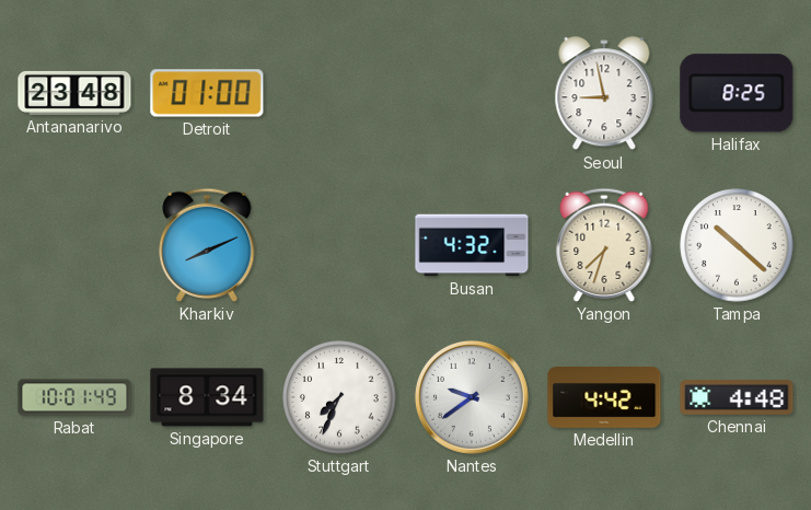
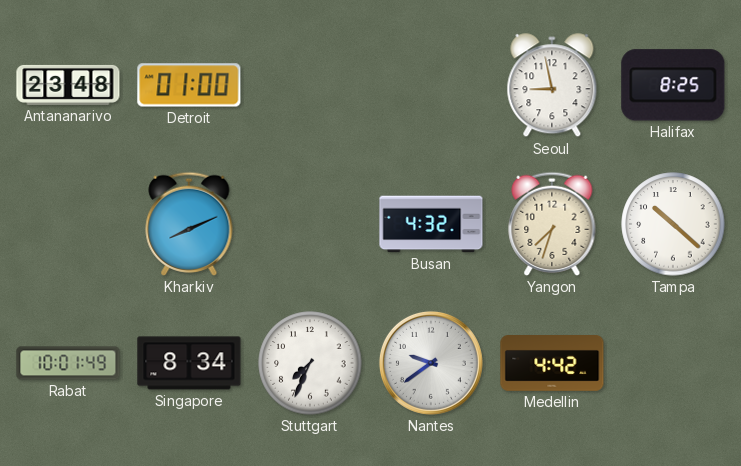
Chennai: 4:48 -> none (737, 397)
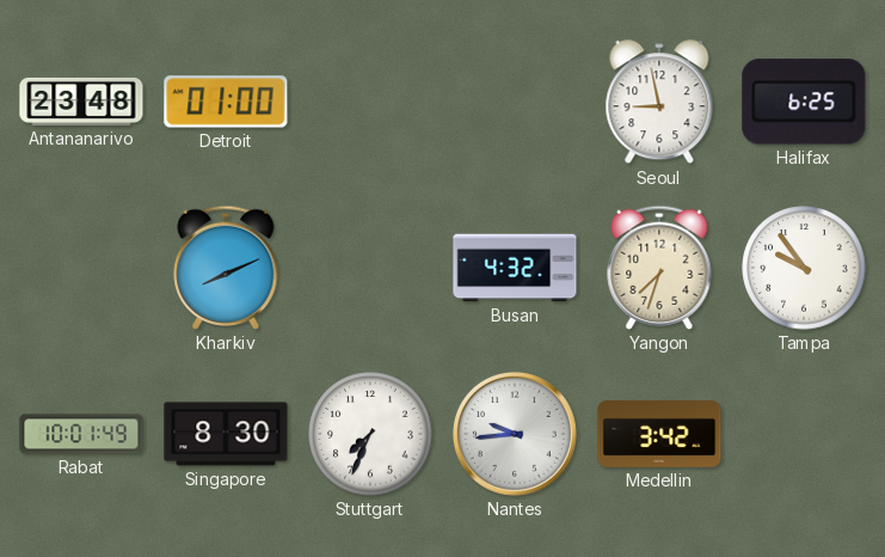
Halifax: 8:25 -> 6:25 (804, 102)
Tampa: 10:22 -> 9:54 (804, 268)
Singapore: 8:34 -> 8:30 (226, 434)
Nantes: 9:39 -> 9:44 (515, 434)
Medellin: 4:42 -> 3:42 (659, 435)
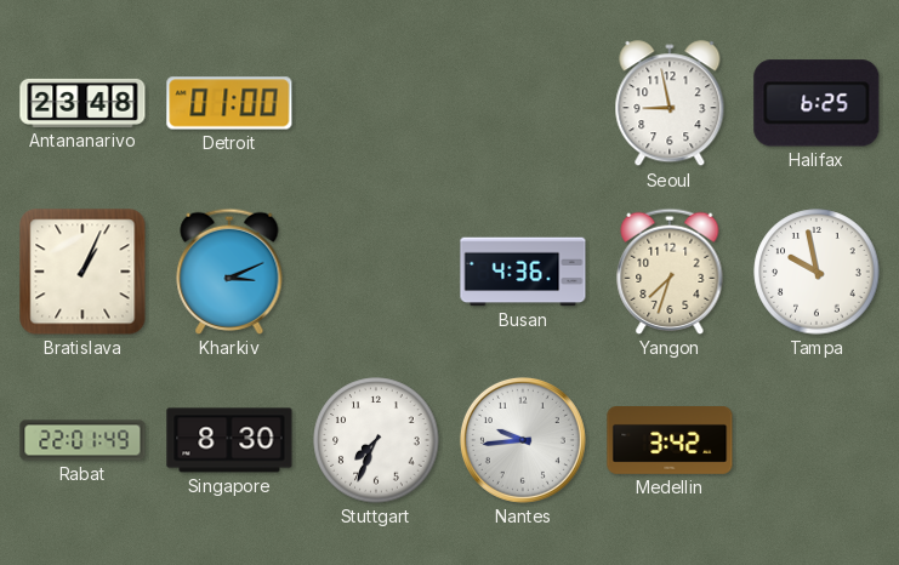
Bratislava: none -> 1:04 (82, 272)
Kharkiv: 8:11 -> 3:11 (229, 272)
Busan: 4:32 -> 4:36 (523, 272)
Tampa: 9:54 -> 9:58 (817, 272)
Rabat: 10:01 -> 22:01 (82, 440)
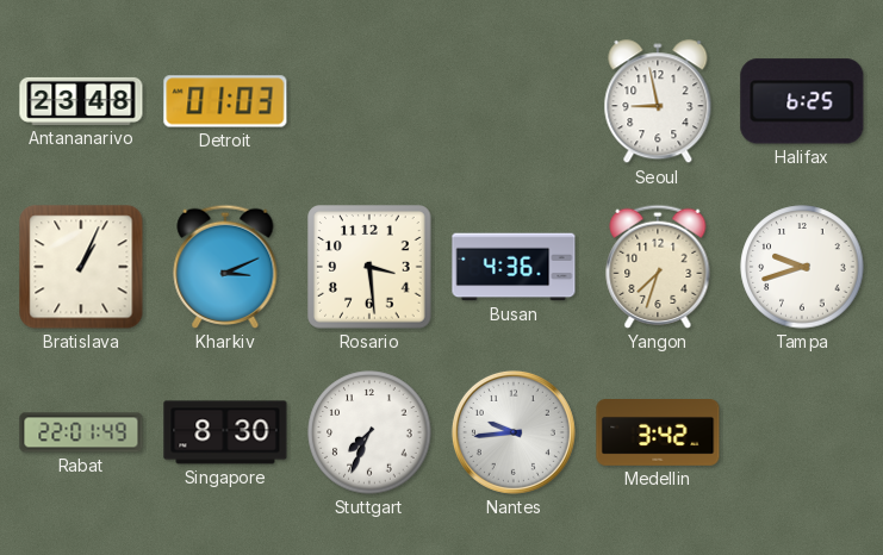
Detroit: 01:00 -> 01:03 (225, 101)
Rosario: none -> 3:29 (369, 267)
Tampa: 9:58 -> 9:42 (802, 267)
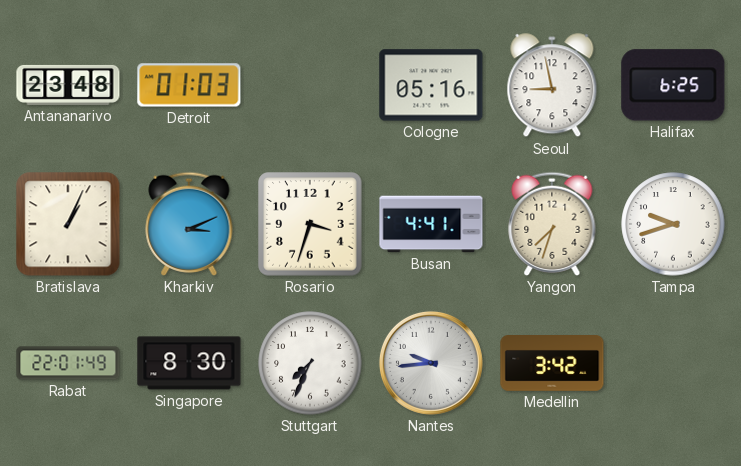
Cologne: none -> 05:16 (431, 85)
Rosario: 3:29 -> 3:33 (310, 224)
Busan: 4:36 -> 4:41 (431, 224)
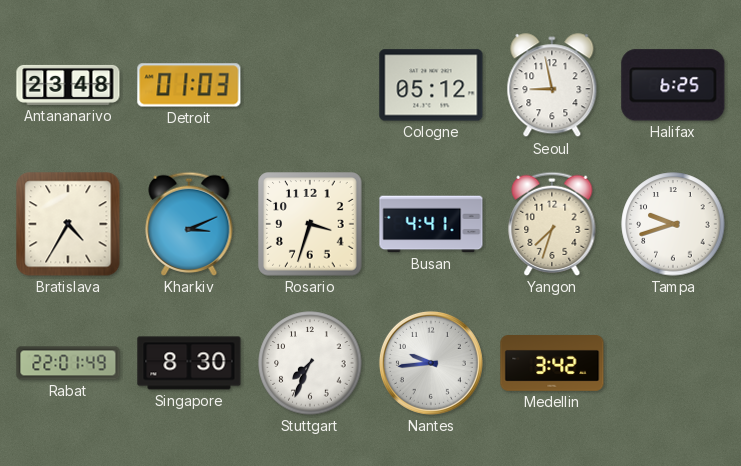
Cologne: 05:16 -> 05:12 (431, 85)
Bratislava: 1:04 -> 4:35 (68, 224)
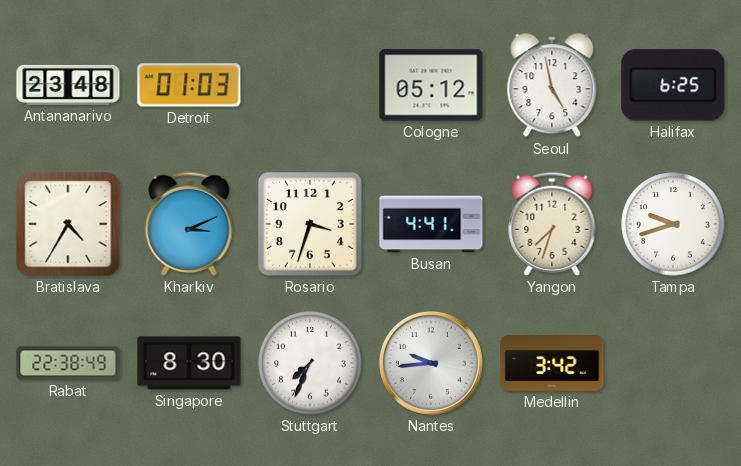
Seoul: 8:58 -> 4:58 (552, 86)
Rabat: 22:01 -> 22:38 (68, 363)
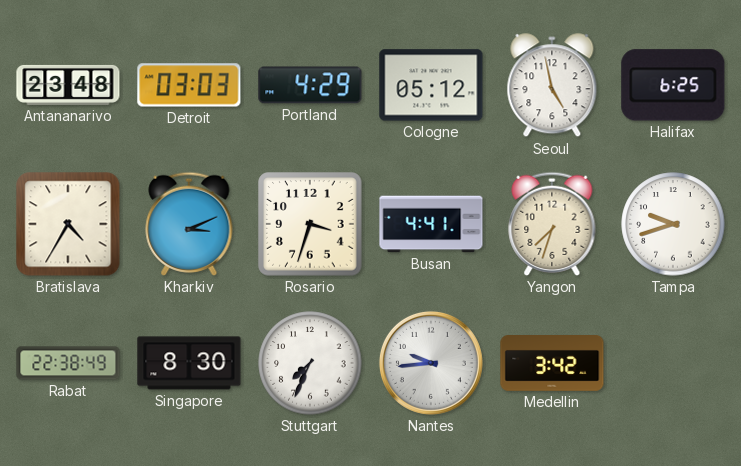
Detroit: 01:03 -> 03:03 (189, 85)
Portland: none -> 4:29 (310, 85)
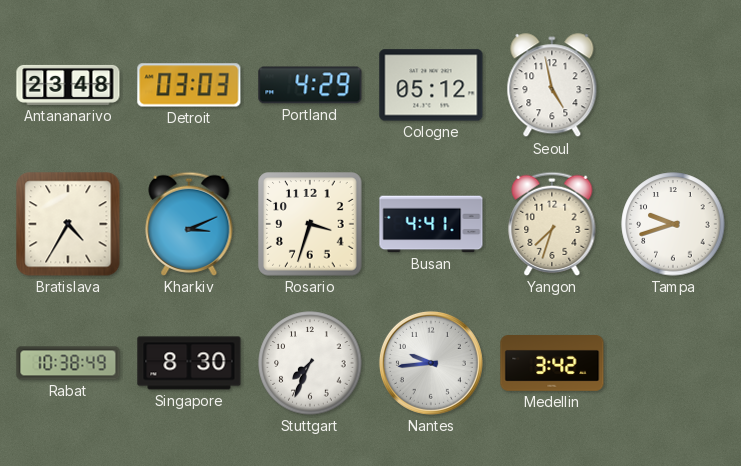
Halifax: 6:25 -> none (673, 85)
Rabat: 22:38 -> 10:38 (68, 363)
